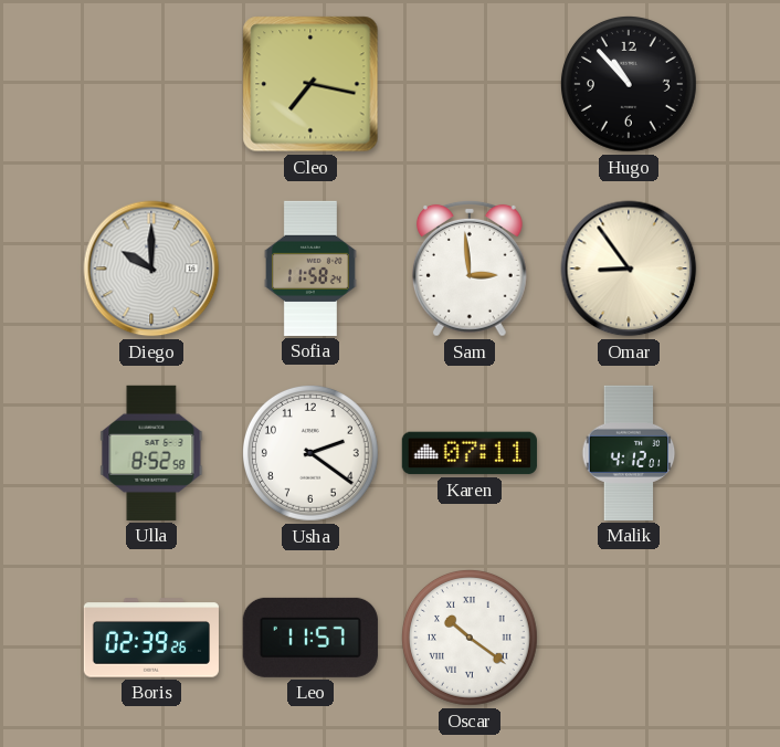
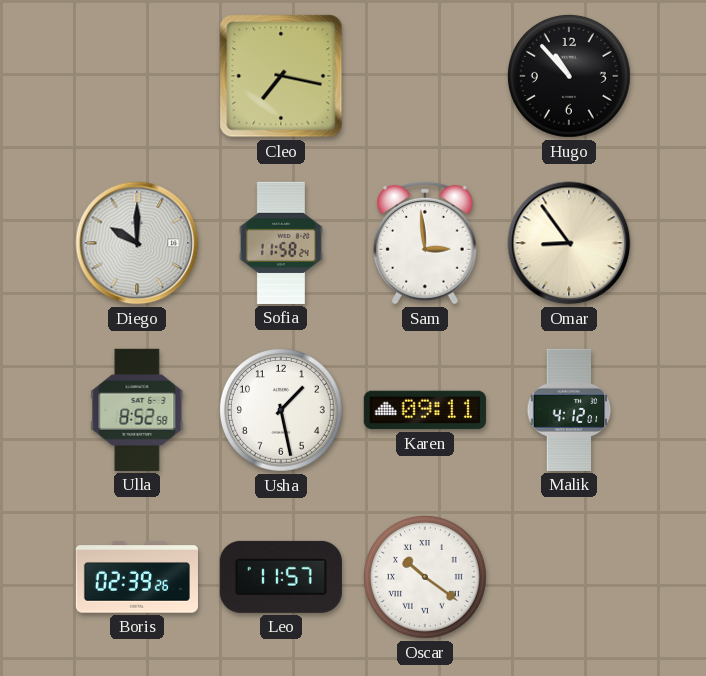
Usha: 2:21 -> 1:28 (281, 410)
Karen: 07:11 -> 09:11 (425, 410)
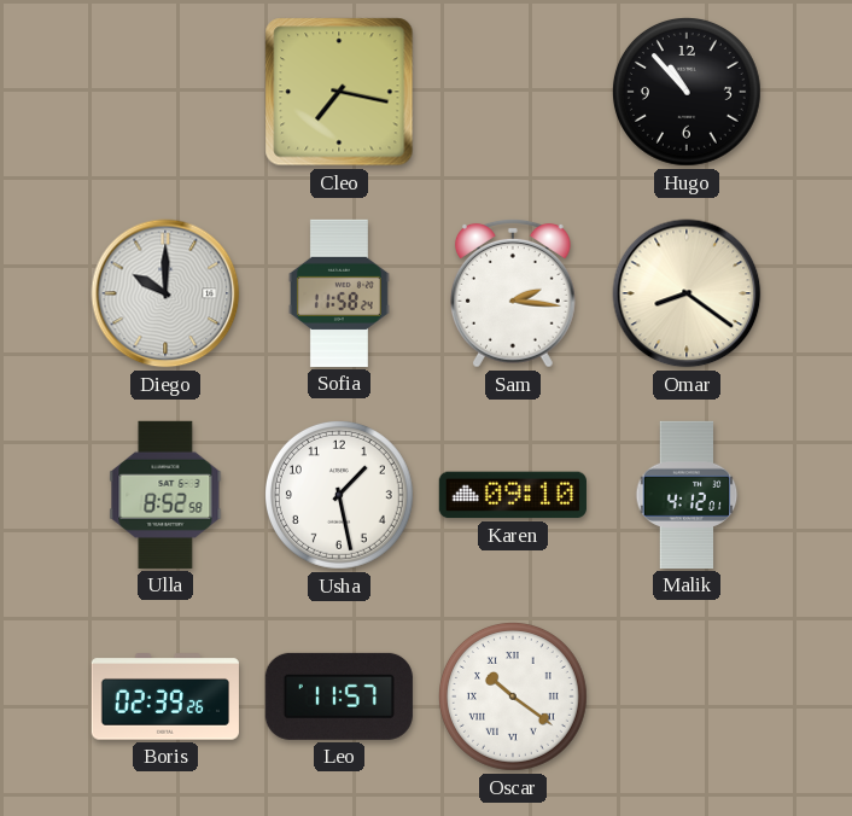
Sam: 2:59 -> 2:16 (513, 293)
Omar: 8:54 -> 8:21 (687, 293)
Karen: 09:11 -> 09:10 (513, 495)
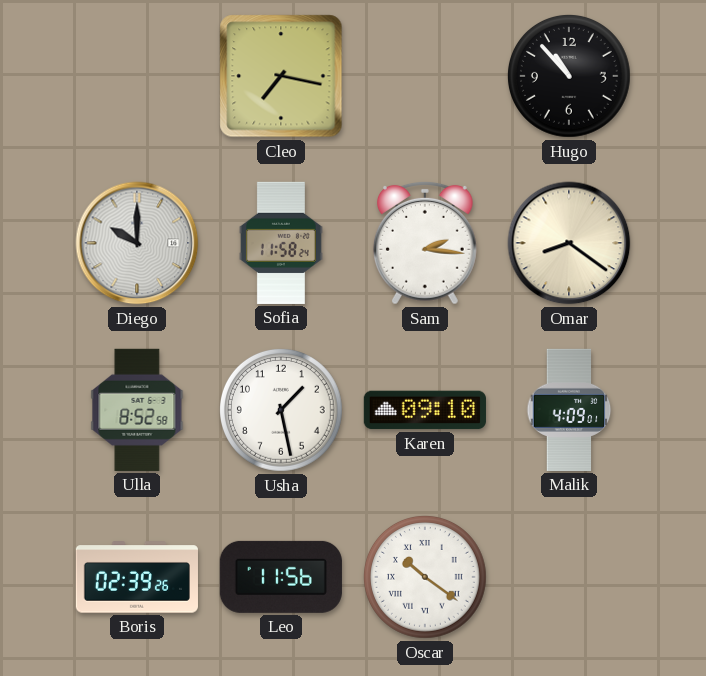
Malik: 4:12 -> 4:09 (569, 410)
Leo: 11:57 -> 11:56 (281, 577)
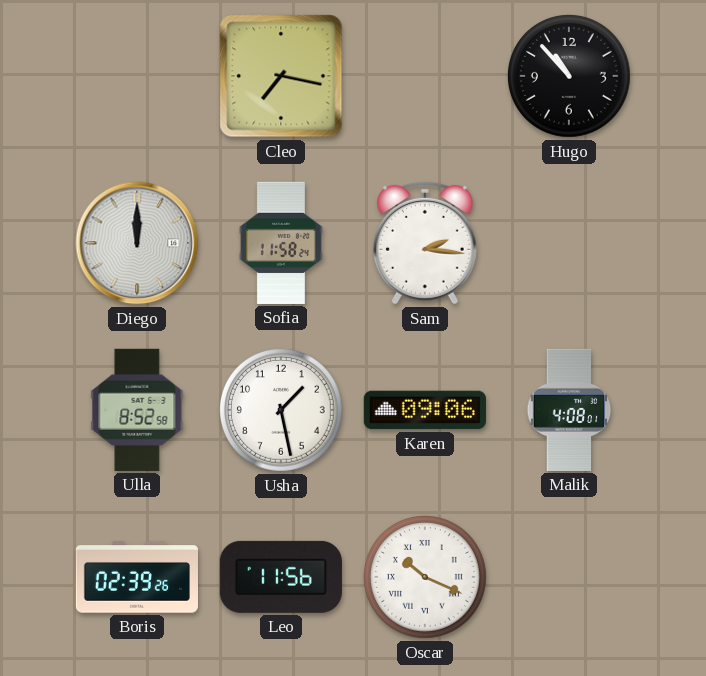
Diego: 10:00 -> 12:00 (137, 243)
Omar: 8:21 -> none (569, 243)
Karen: 09:10 -> 09:06 (425, 410)
Malik: 4:09 -> 4:08 (569, 410)
Oscar: 10:21 -> 10:19 (425, 577)
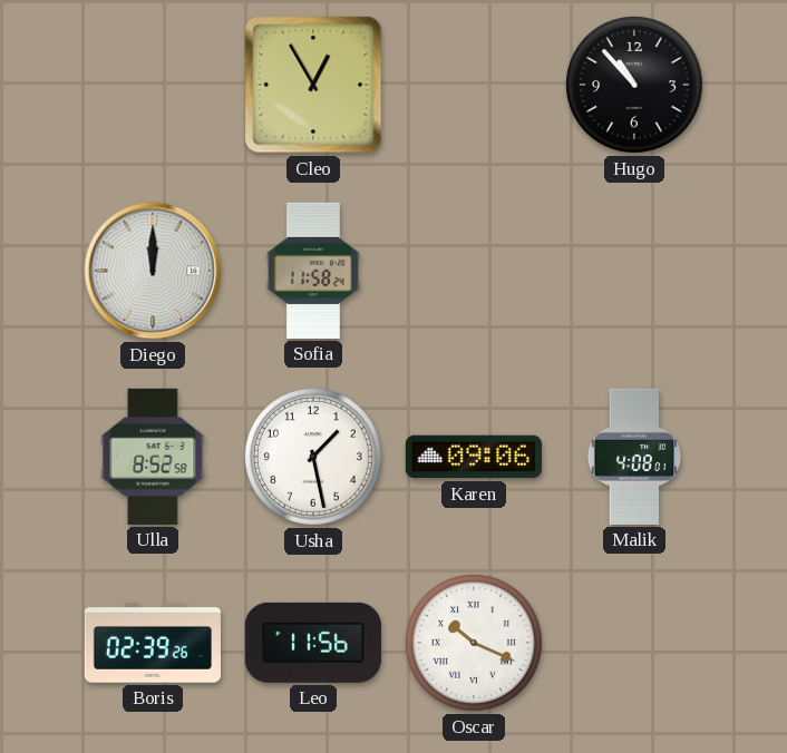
Cleo: 7:17 -> 12:55 (313, 85)
Sam: 2:16 -> none (425, 243)
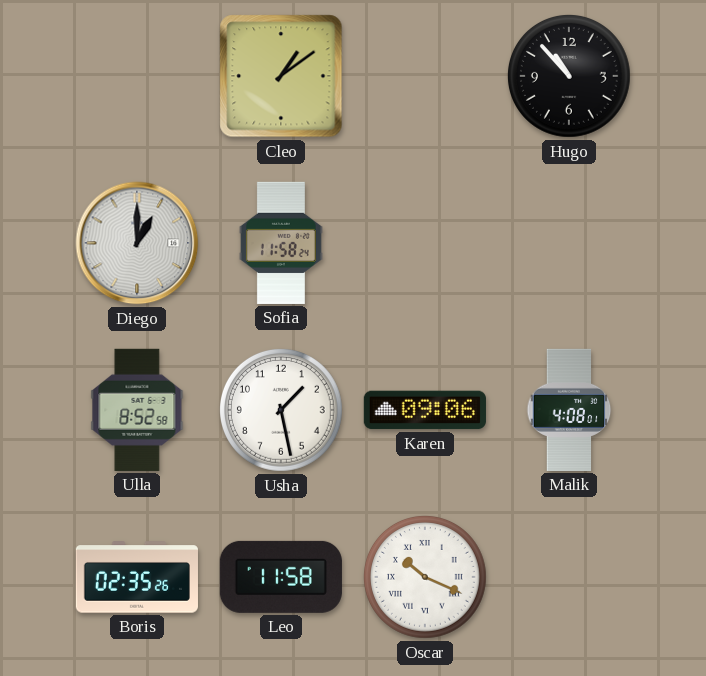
Cleo: 12:55 -> 1:09 (281, 76)
Diego: 12:00 -> 1:00 (137, 243)
Boris: 02:39 -> 02:35 (137, 577)
Leo: 11:56 -> 11:58 (281, 577)
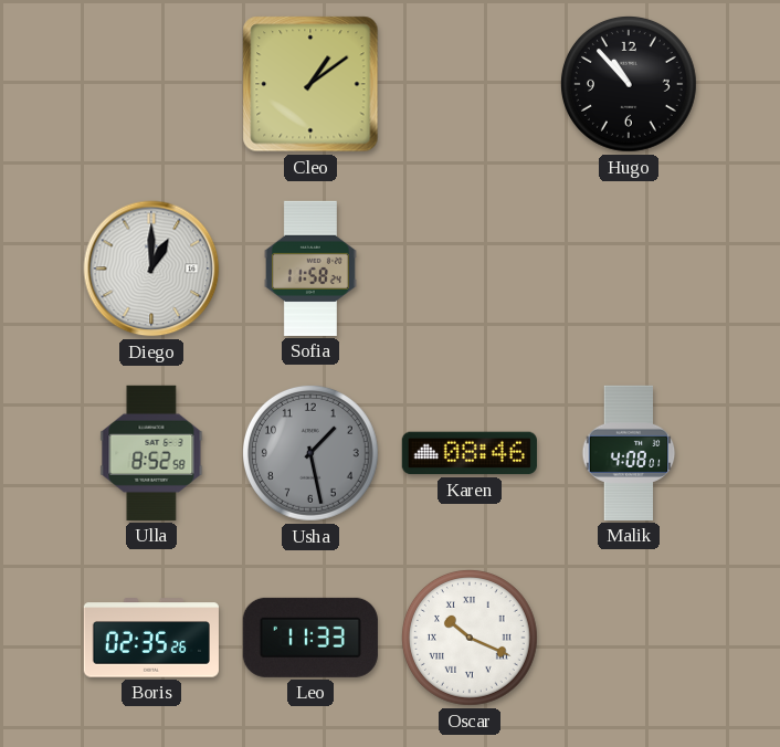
Usha dial: white -> grey (310, 453)
Karen: 09:06 -> 08:46 (470, 453)
Leo: 11:58 -> 11:33 (310, 638)
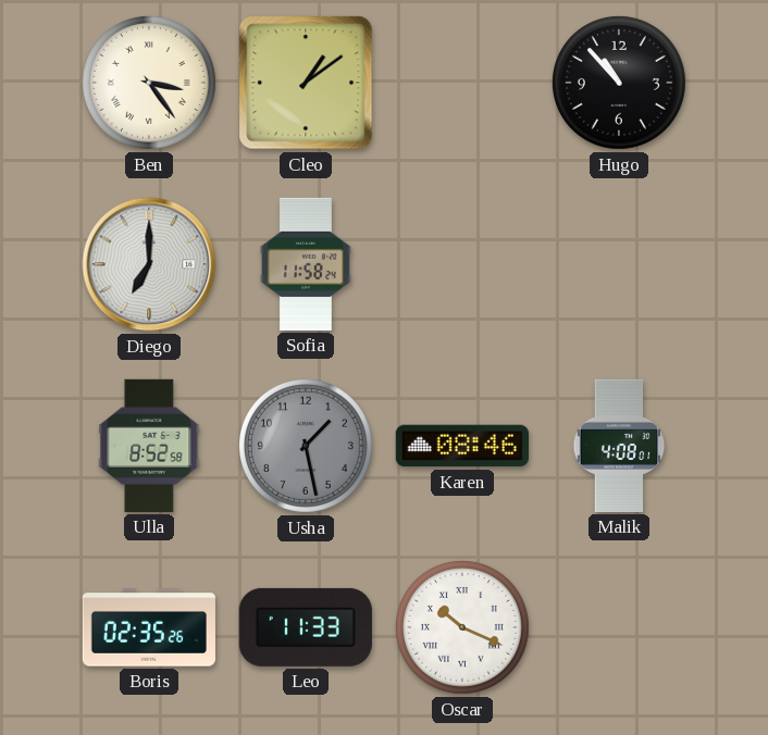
Ben: none -> 3:24 (149, 83)
Diego: 1:00 -> 7:00 (149, 264)
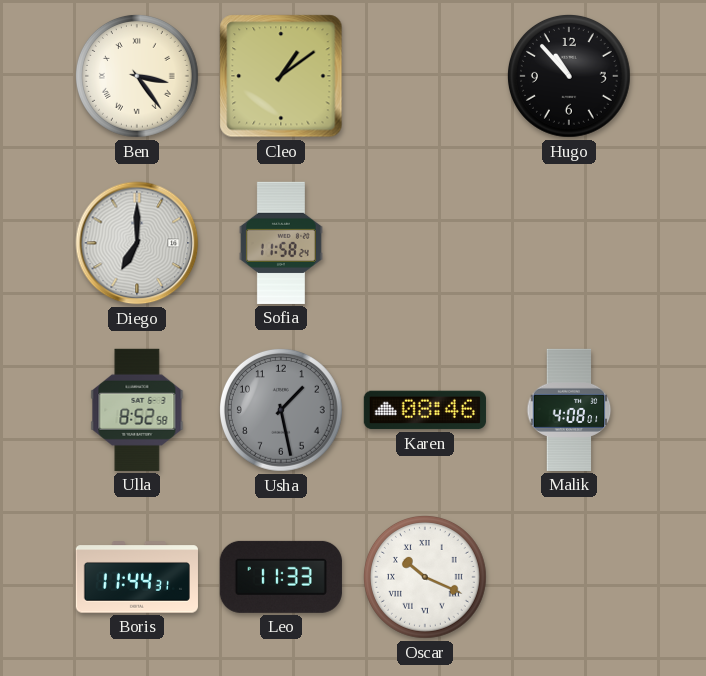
Boris: 02:35 -> 11:44 (137, 577)
